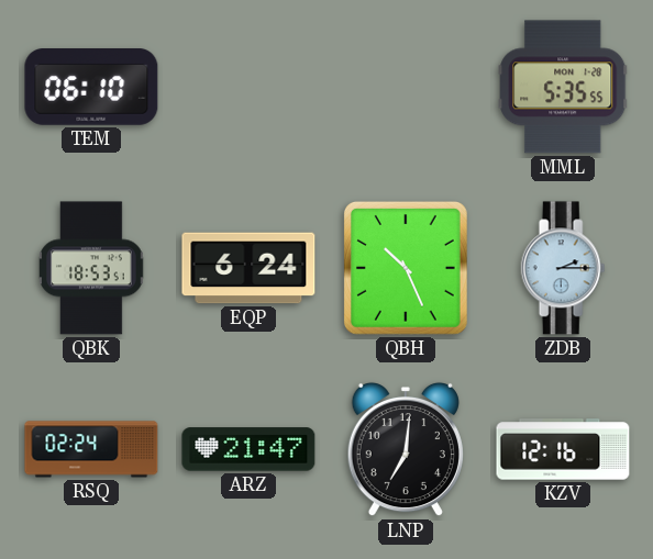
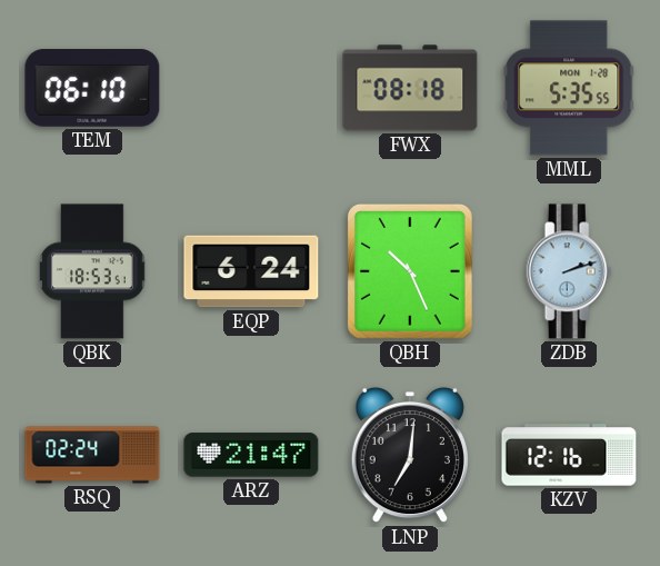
FWX: none -> 08:18 (410, 88)
ZDB: 2:15 -> 2:12 (569, 271)
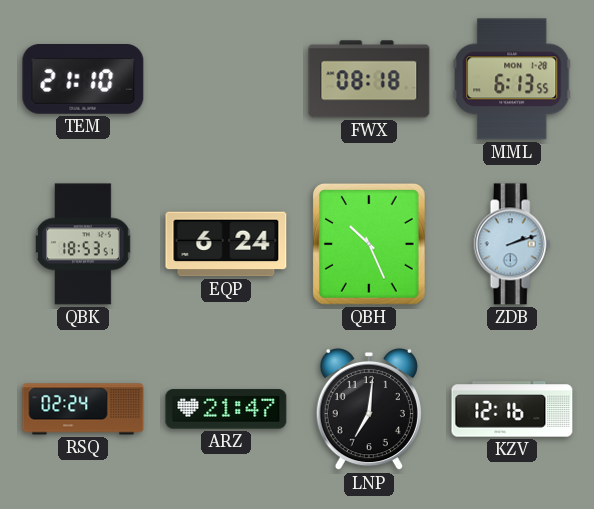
TEM: 06:10 -> 21:10 (83, 80)
MML: 5:35 -> 6:13 (512, 79)
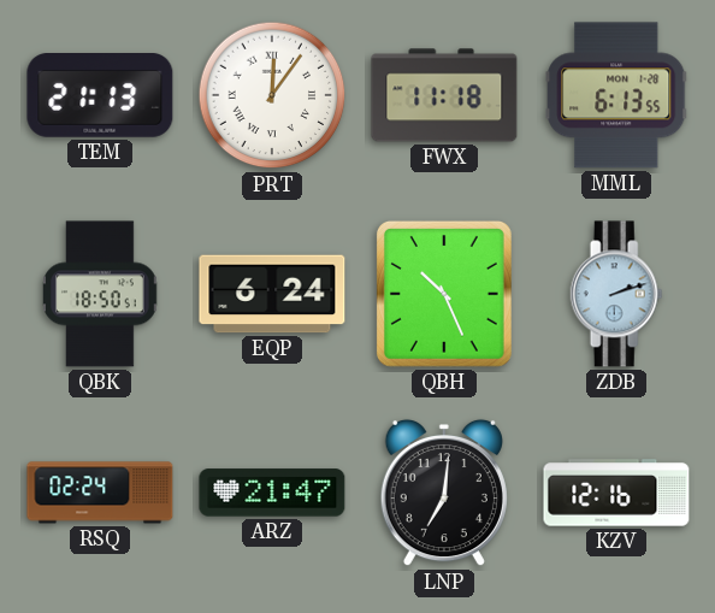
TEM: 21:10 -> 21:13 (100, 96)
PRT: none -> 12:06 (272, 95)
FWX: 08:18 -> 11:18 (444, 95)
QBK: 18:53 -> 18:50 (101, 294)
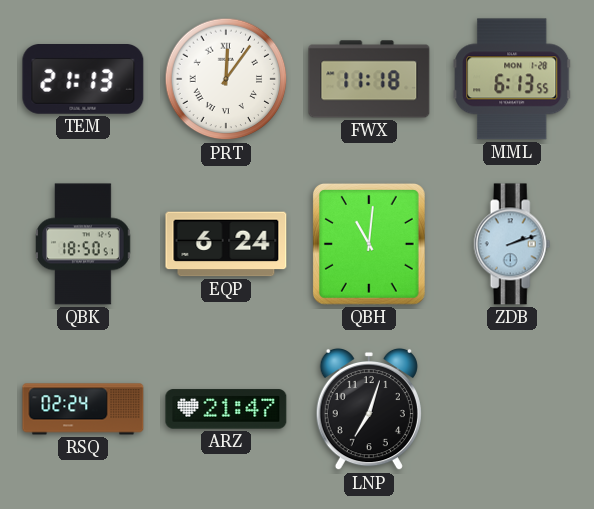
QBH: 10:26 -> 11:01 (369, 244)
LNP: 7:01 -> 7:03 (369, 409)
KZV: 12:16 -> none (616, 493)
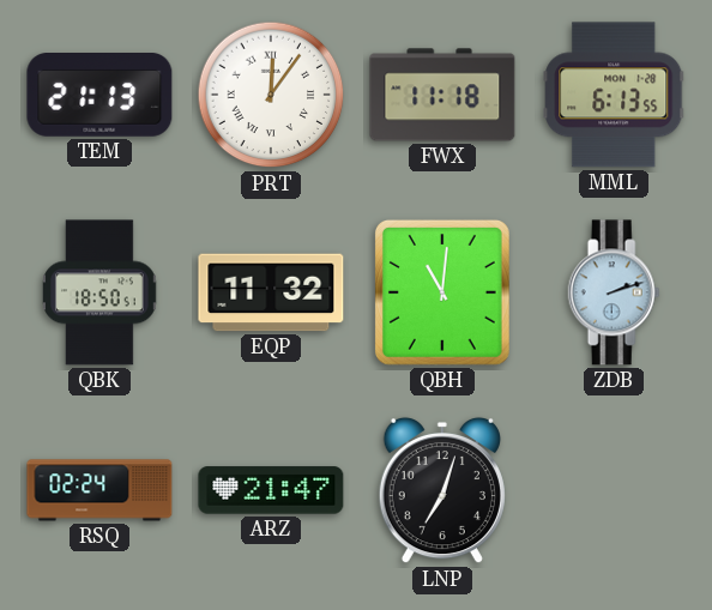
EQP: 6:24 -> 11:32 (271, 292)
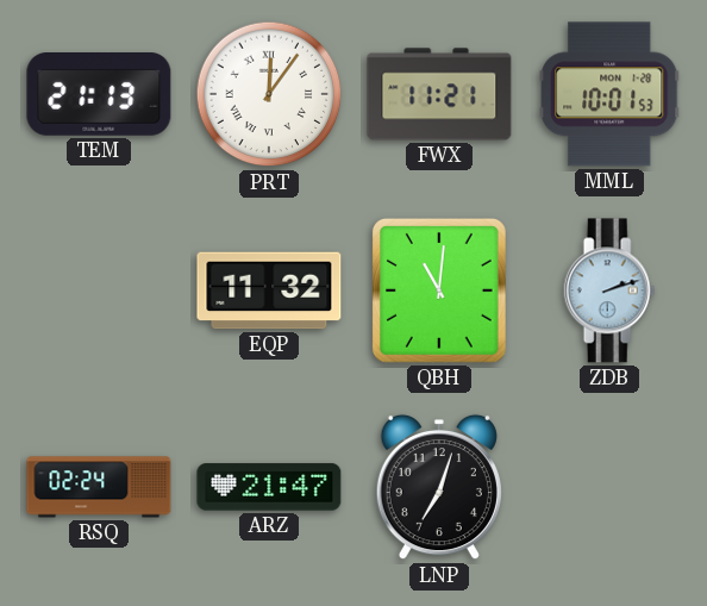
FWX: 11:18 -> 11:21 (439, 94)
MML: 6:13 -> 10:01 (609, 94)
QBK: 18:50 -> none (101, 292)
